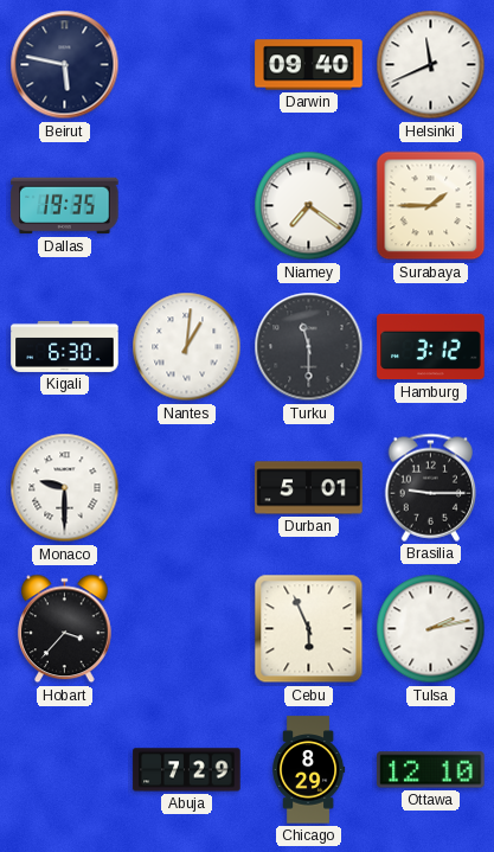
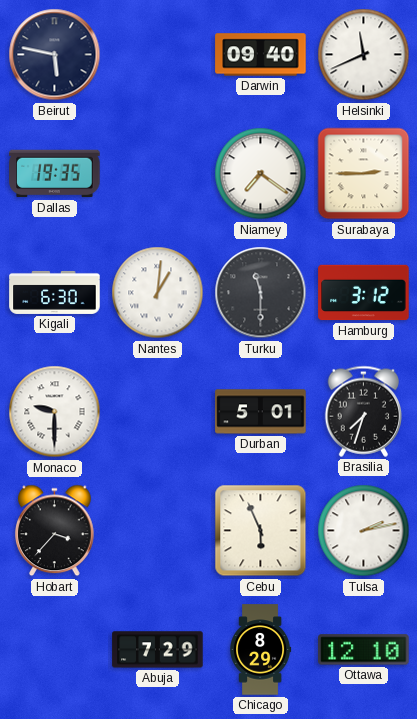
Surabaya: 1:45 -> 2:45 (364, 174)
Brasilia: 9:15 -> 7:33 (364, 411)
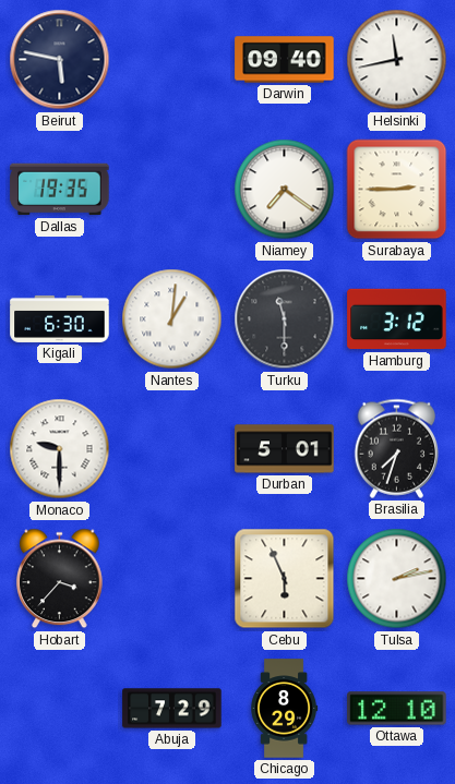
Helsinki: 11:41 -> 11:43 (397, 60)
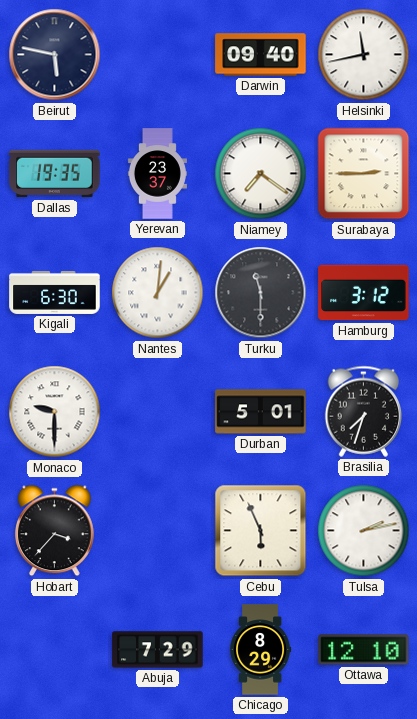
Yerevan: none -> 23:37 (157, 174)
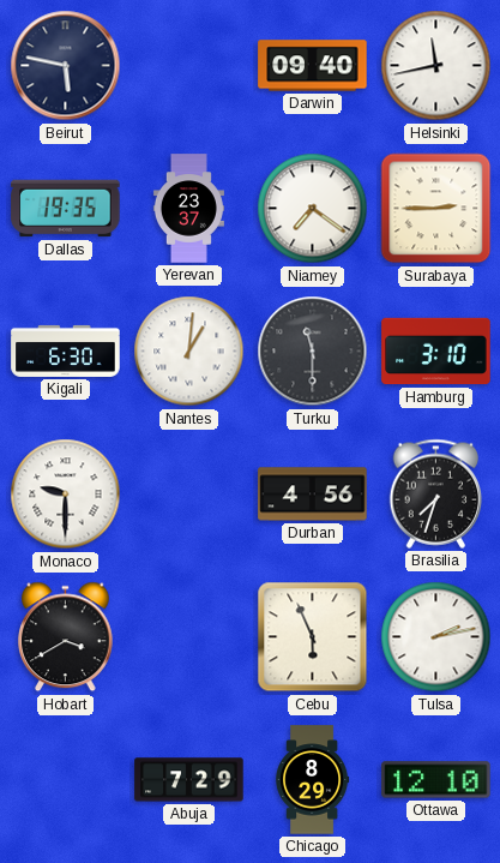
Hamburg: 3:12 -> 3:10 (436, 352)
Durban: 5:01 -> 4:56 (313, 495)
Hobart: 3:37 -> 3:40 (66, 637)
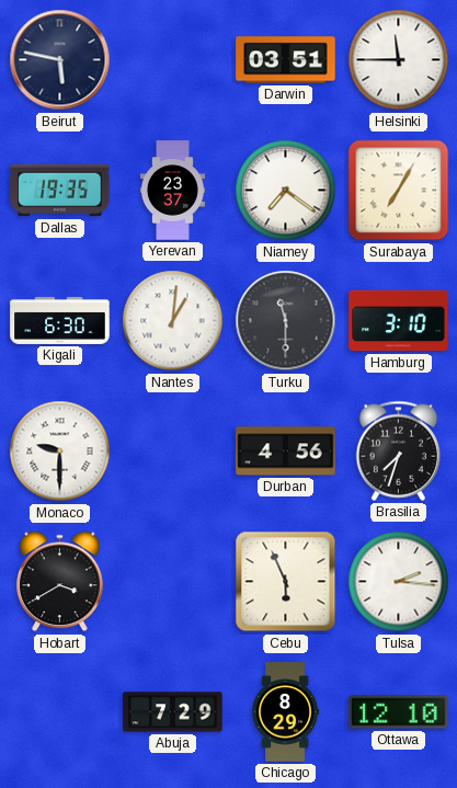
Darwin: 09:40 -> 03:51 (286, 60)
Helsinki: 11:43 -> 11:45 (399, 60)
Surabaya: 2:45 -> 7:05 (399, 191)
Tulsa: 2:13 -> 2:16 (399, 582)
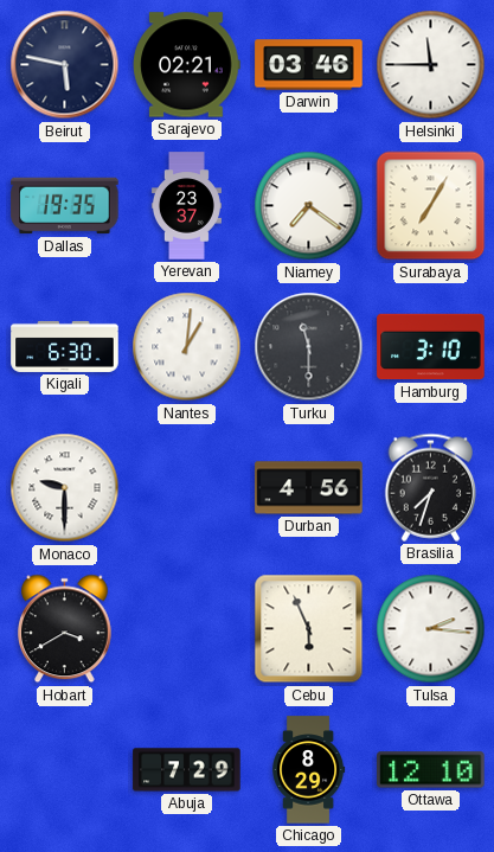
Sarajevo: none -> 02:21 (187, 65)
Darwin: 03:51 -> 03:46 (309, 65)
